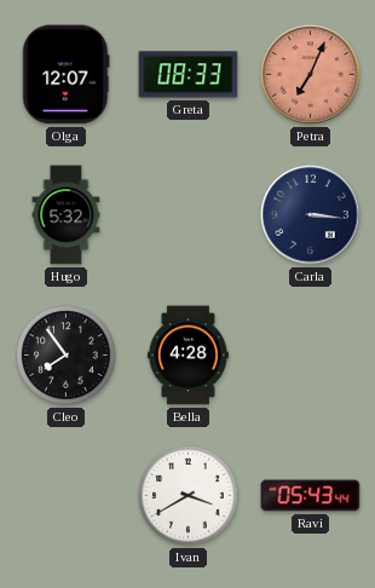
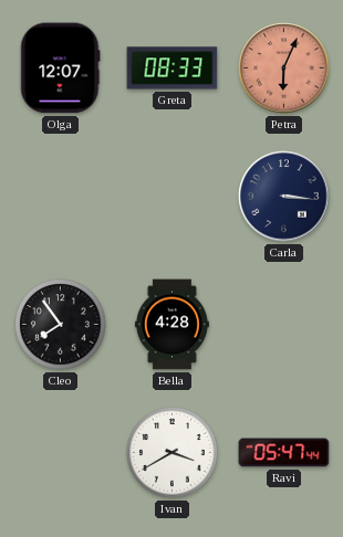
Petra: 7:04 -> 6:04 (284, 69)
Hugo: 5:32 -> none (67, 215)
Ravi: 05:43 -> 05:47 (284, 453)
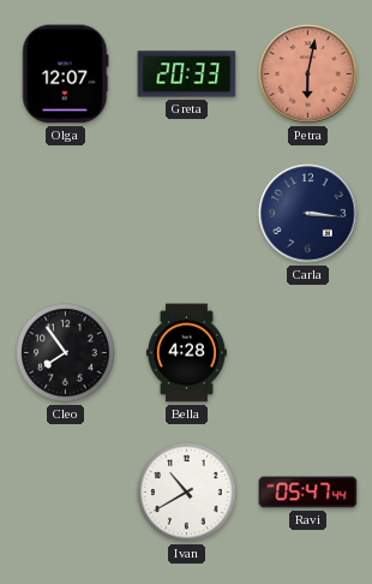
Greta: 08:33 -> 20:33 (187, 75)
Petra: 6:04 -> 6:02 (308, 75)
Ivan: 3:40 -> 10:40 (187, 493)
